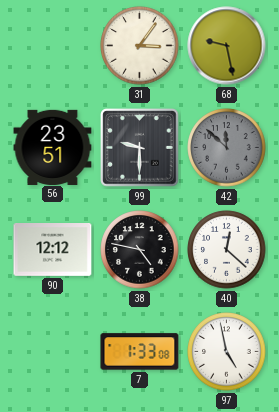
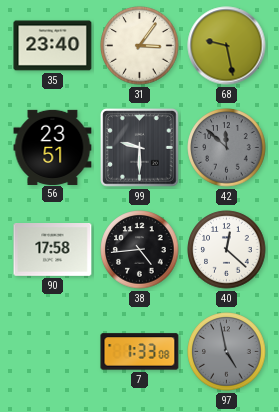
35: none -> 23:40 (53, 46)
90: 12:12 -> 17:58 (53, 250)
38: 4:47 -> 4:44 (140, 250)
97 dial: white -> grey (227, 352)
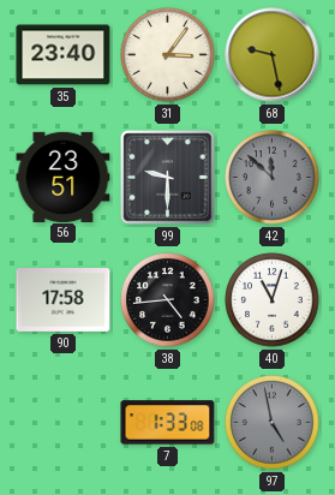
40: 12:22 -> 11:03 (273, 300)
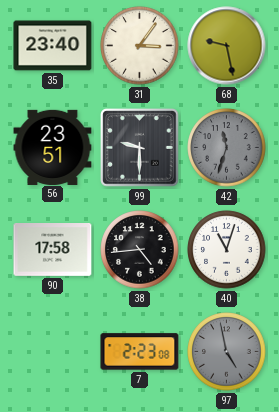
42: 11:52 -> 11:33 (227, 148)
7: 1:33 -> 2:23 (140, 352)
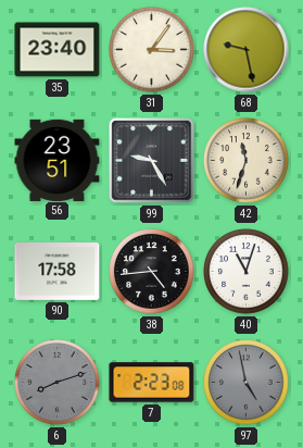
99: 9:30 -> 9:25 (152, 161)
42 dial: grey -> cream (247, 161)
6: none -> 8:12 (58, 383)
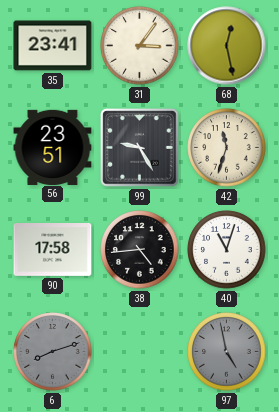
35: 23:40 -> 23:41 (53, 46)
68: 9:28 -> 12:28 (227, 46)
7: 2:23 -> none (152, 383)
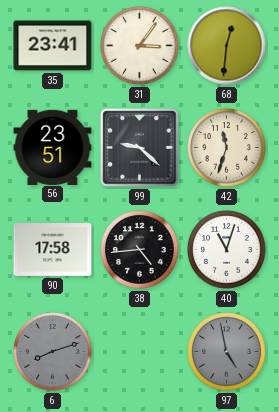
68: 12:28 -> 12:31 (227, 46)
99: 9:25 -> 9:22 (140, 148)
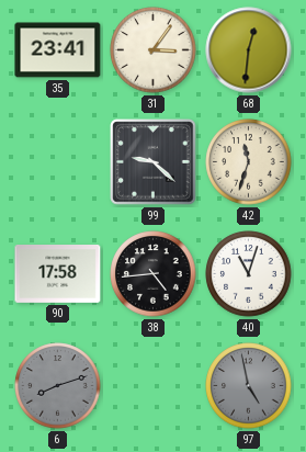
56: 23:51 -> none (53, 147)
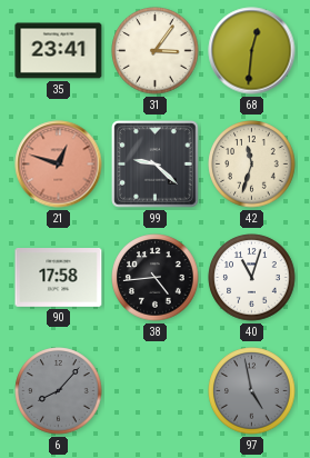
21: none -> 12:48 (59, 165)
6: 8:12 -> 8:07 (59, 391)
